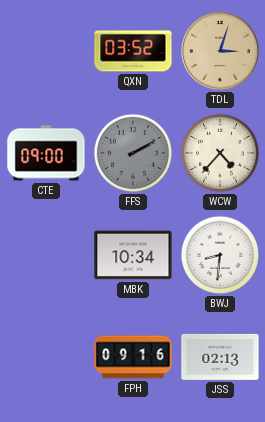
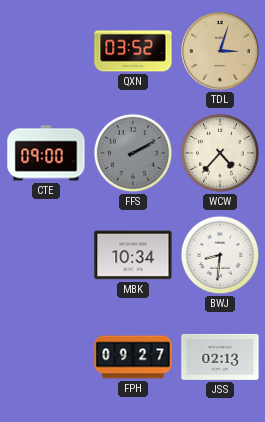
FPH: 09:16 -> 09:27 (133, 357)
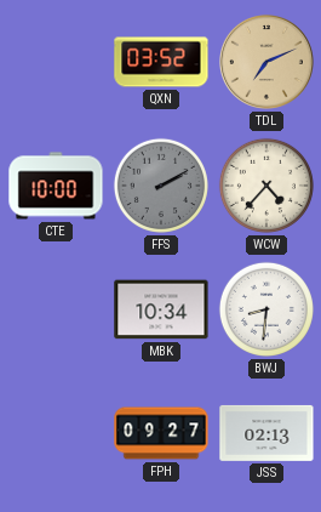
TDL: 3:03 -> 7:11 (268, 63)
CTE: 09:00 -> 10:00 (56, 186)
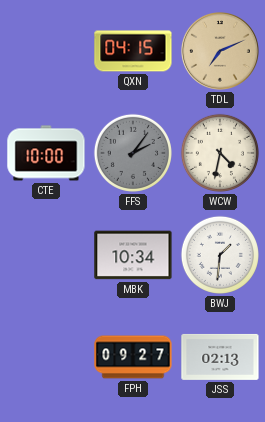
QXN: 03:52 -> 04:15 (133, 51)
FFS: 2:10 -> 2:06 (133, 153)
WCW: 4:37 -> 4:32 (220, 153)
BWJ: 8:31 -> 1:31 (220, 255)
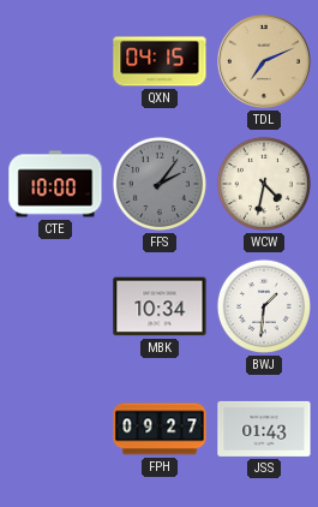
JSS: 02:13 -> 01:43 (264, 429)
